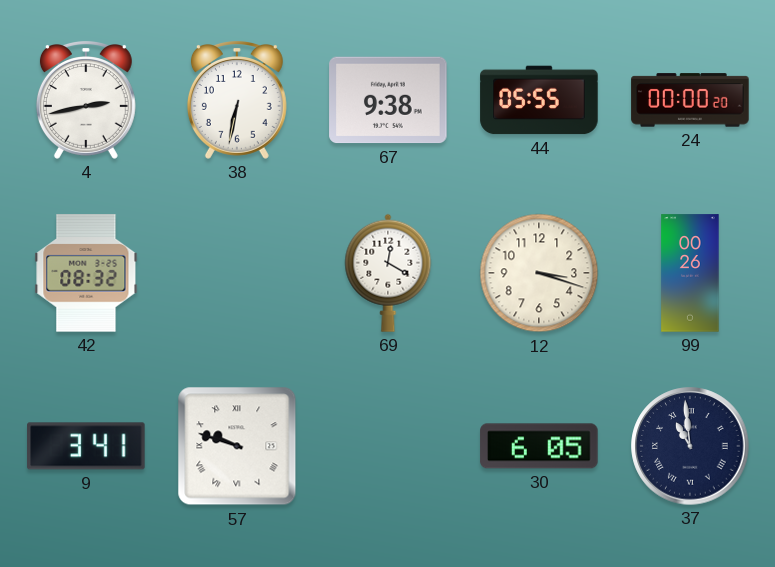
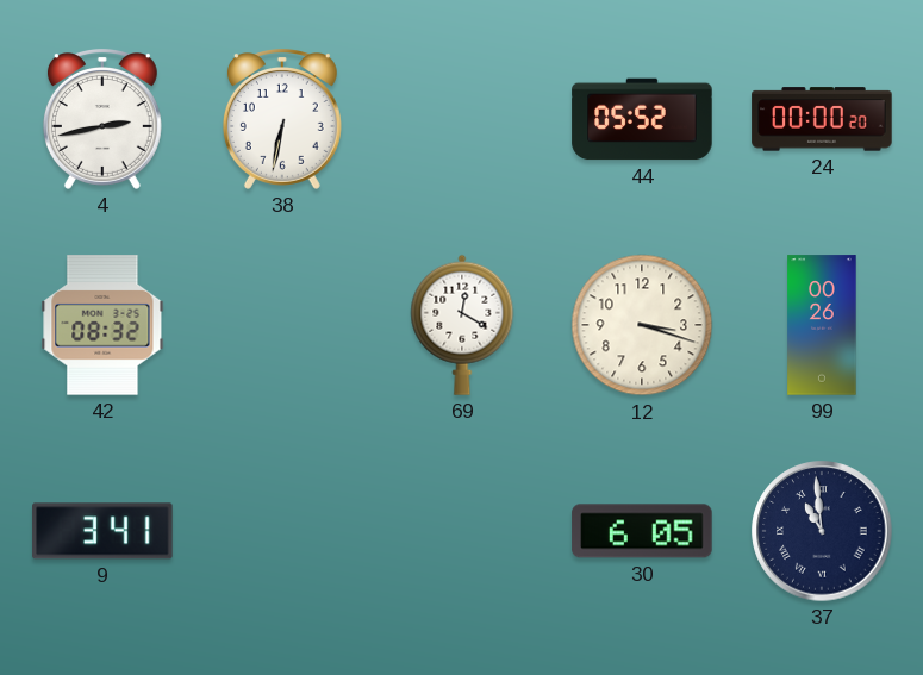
67: 9:38 -> none (388, 100)
44: 05:55 -> 05:52 (642, 119)
57: 9:48 -> none (237, 446)
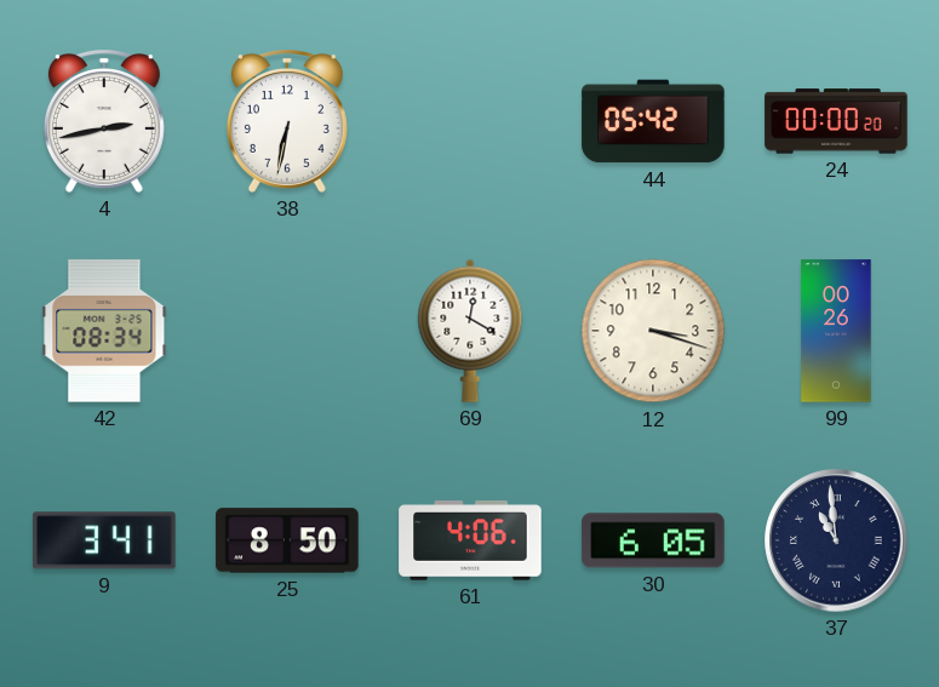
44: 05:52 -> 05:42 (653, 121)
42: 08:32 -> 08:34 (104, 331)
25: none -> 8:50 (287, 540)
61: none -> 4:06 (470, 540)
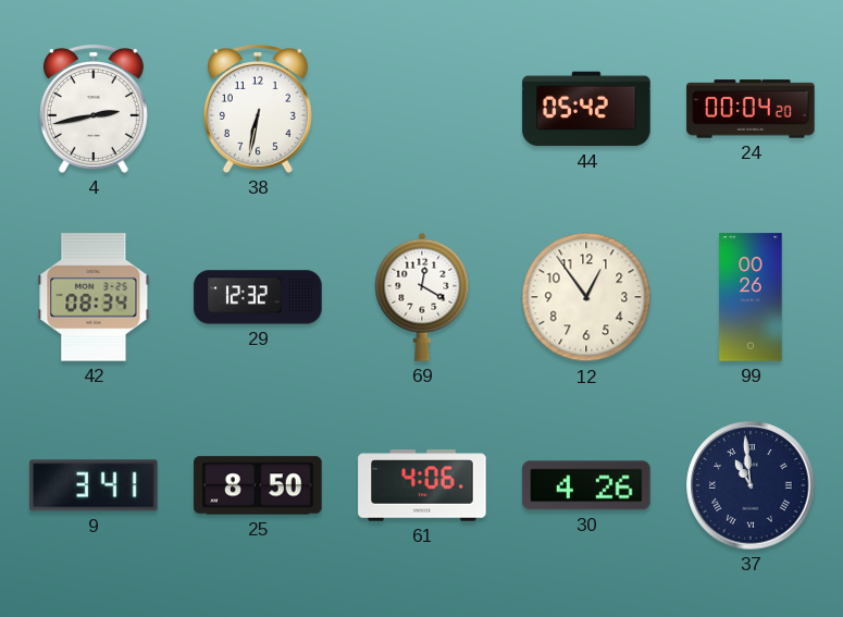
24: 00:00 -> 00:04 (751, 109)
29: none -> 12:32 (258, 297)
12: 3:18 -> 12:54 (586, 297)
30: 6:05 -> 4:26 (586, 485)
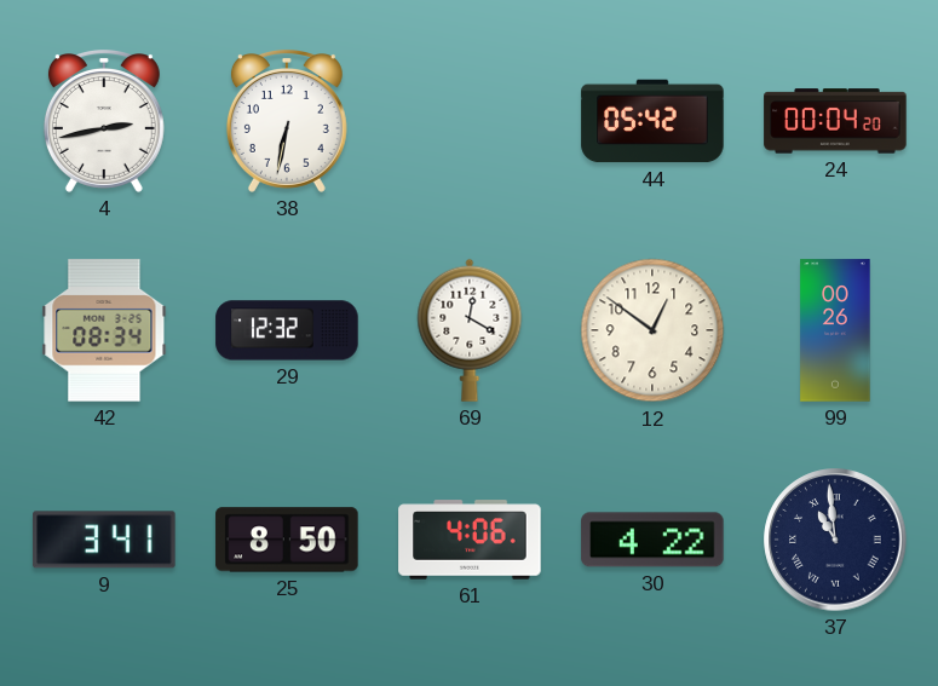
12: 12:54 -> 12:51 (652, 330)
30: 4:26 -> 4:22 (652, 540)
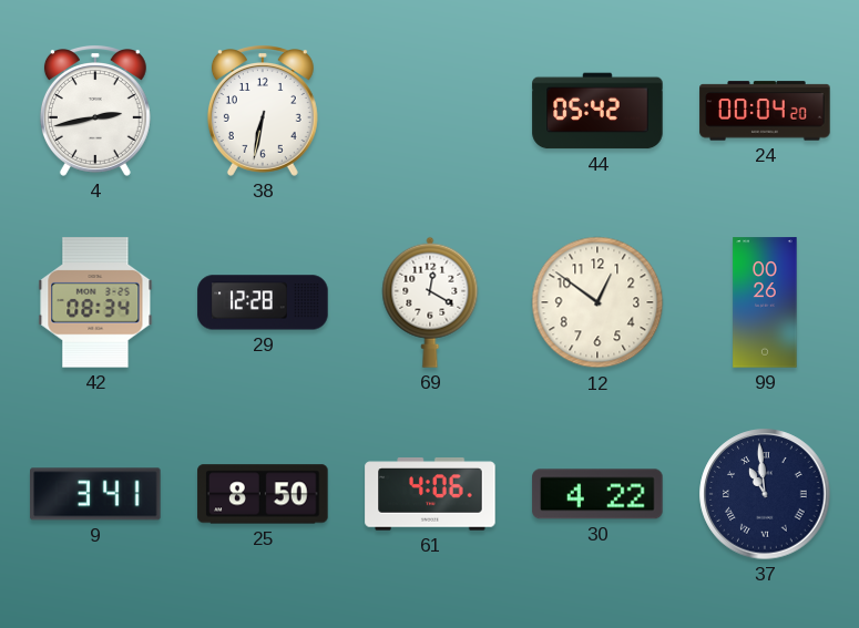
29: 12:32 -> 12:28 (263, 302)
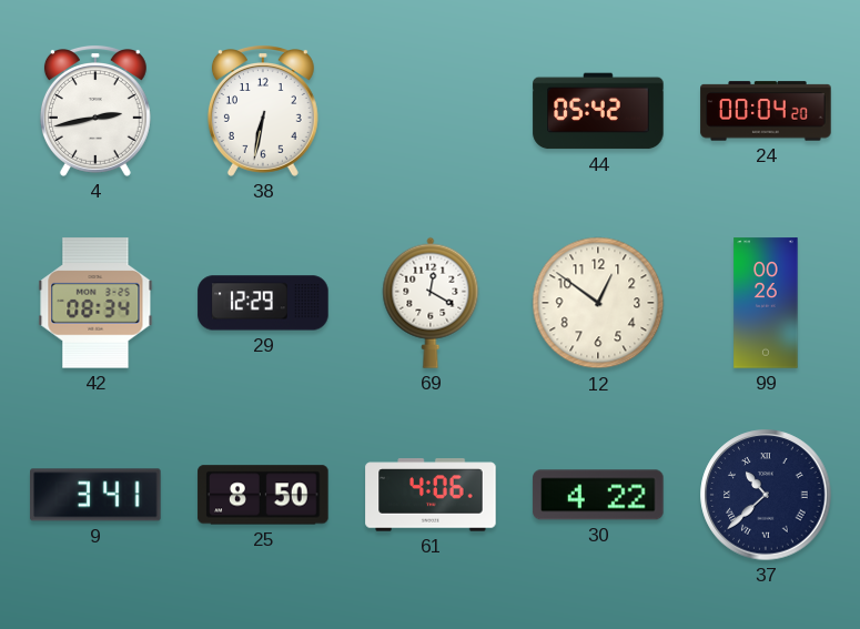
29: 12:28 -> 12:29 (263, 303)
37: 10:59 -> 10:38 (766, 495)
